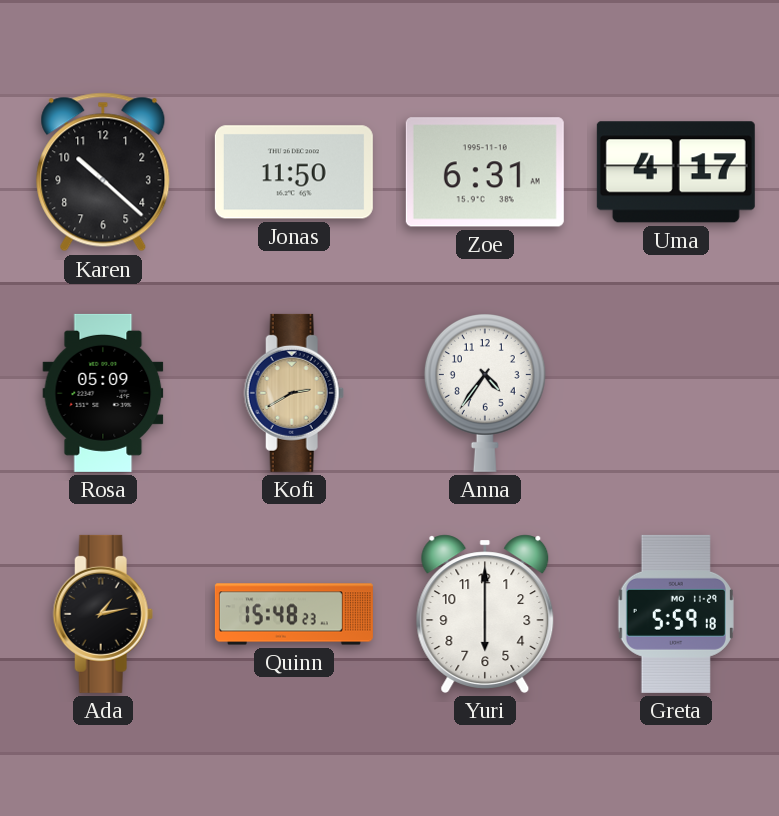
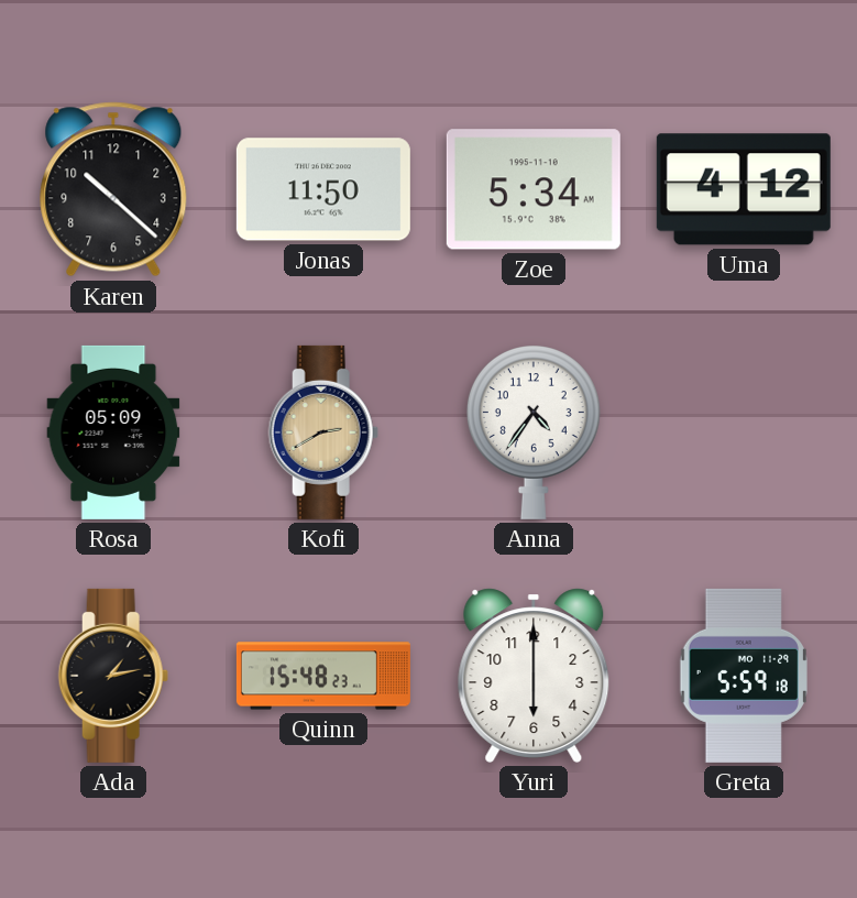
Zoe: 6:31 -> 5:34 (534, 189)
Uma: 4:17 -> 4:12 (744, 189)
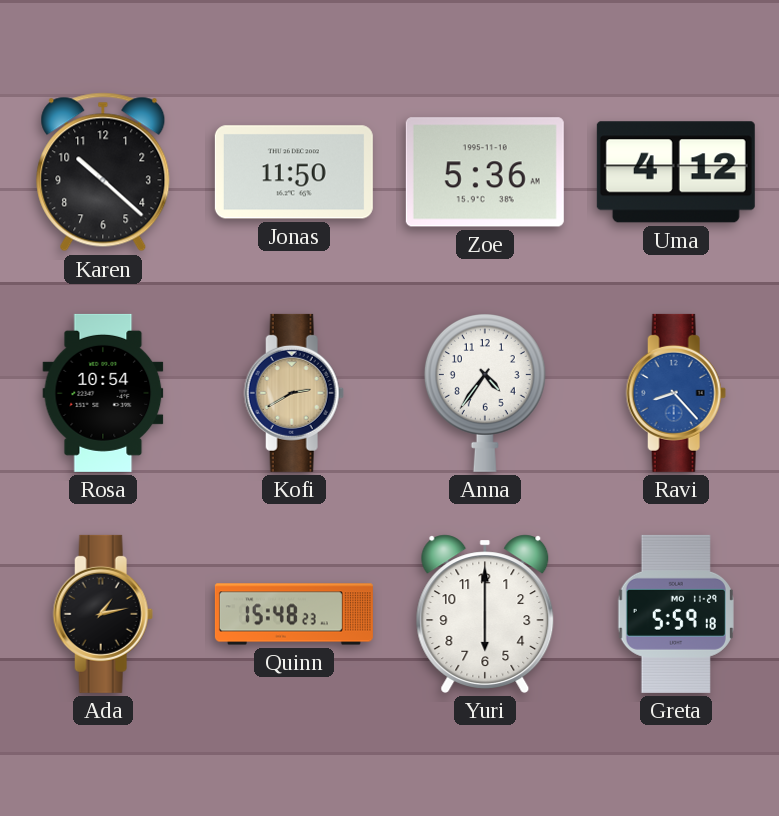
Zoe: 5:34 -> 5:36 (485, 172)
Rosa: 05:09 -> 10:54 (103, 393)
Ravi: none -> 8:23 (676, 393)
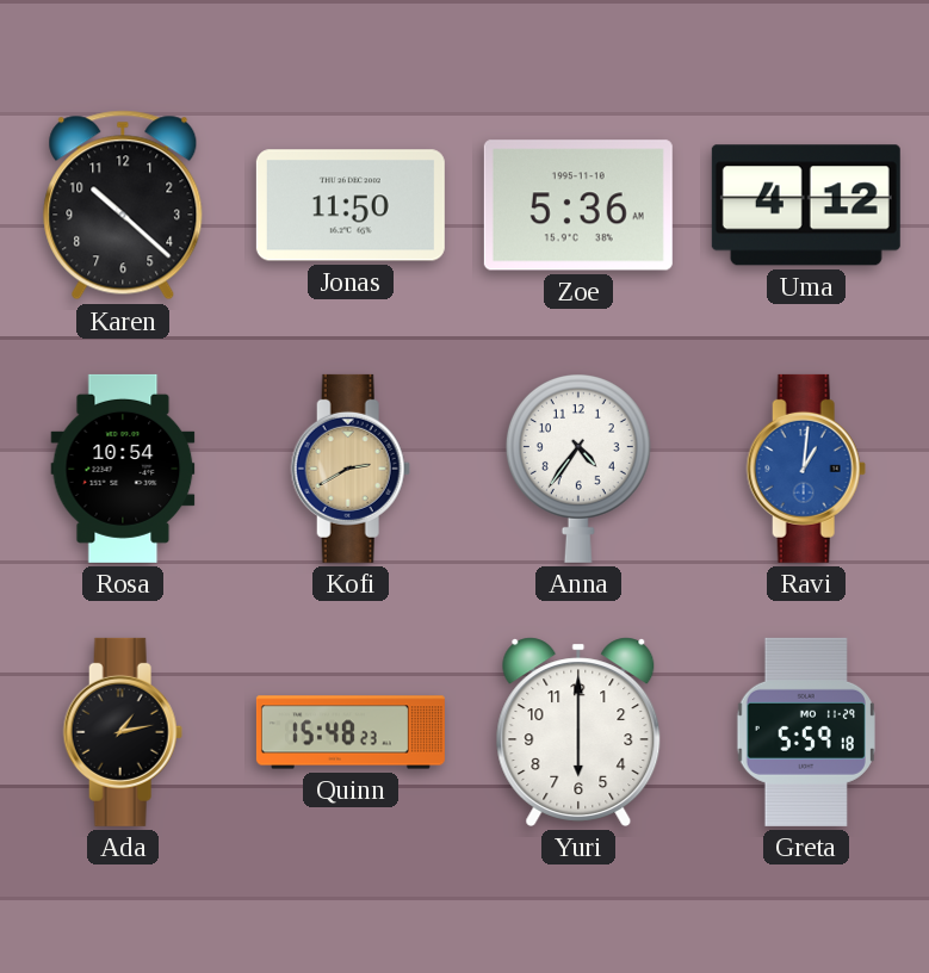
Ravi: 8:23 -> 1:01 (806, 469)
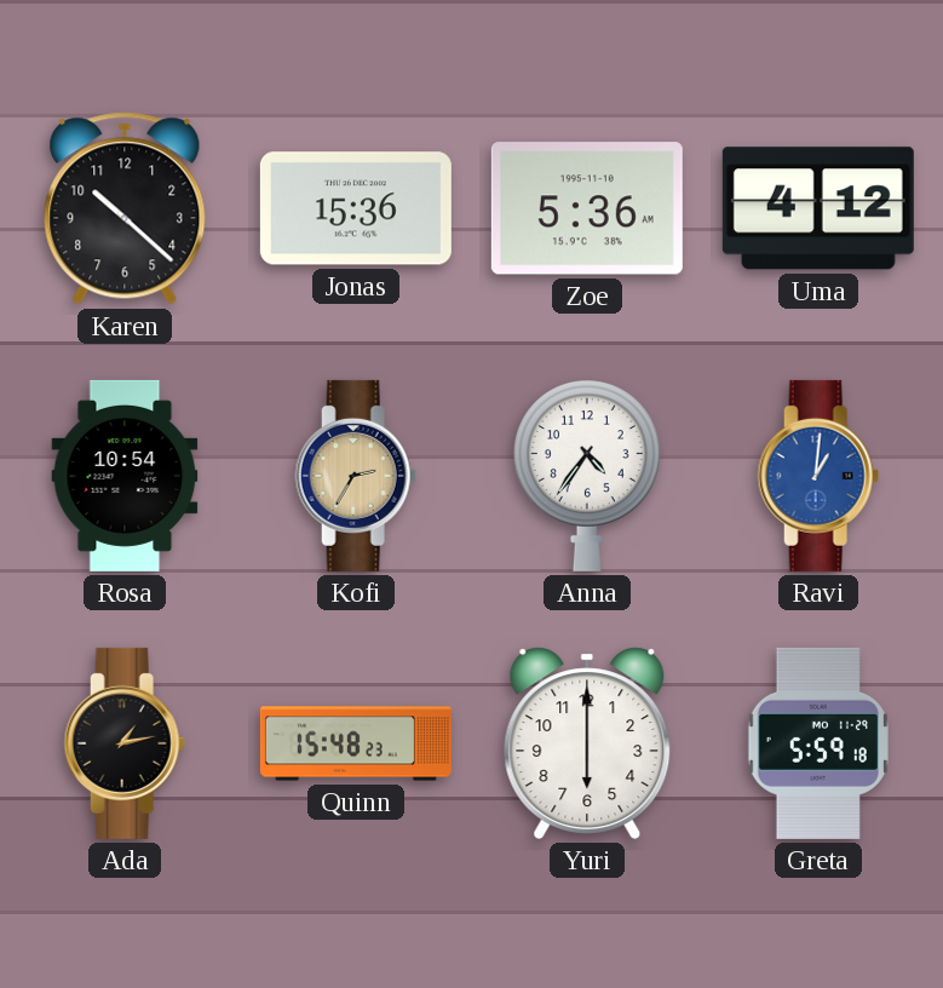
Jonas: 11:50 -> 15:36 (356, 208)
Kofi: 2:40 -> 2:35 (356, 476)
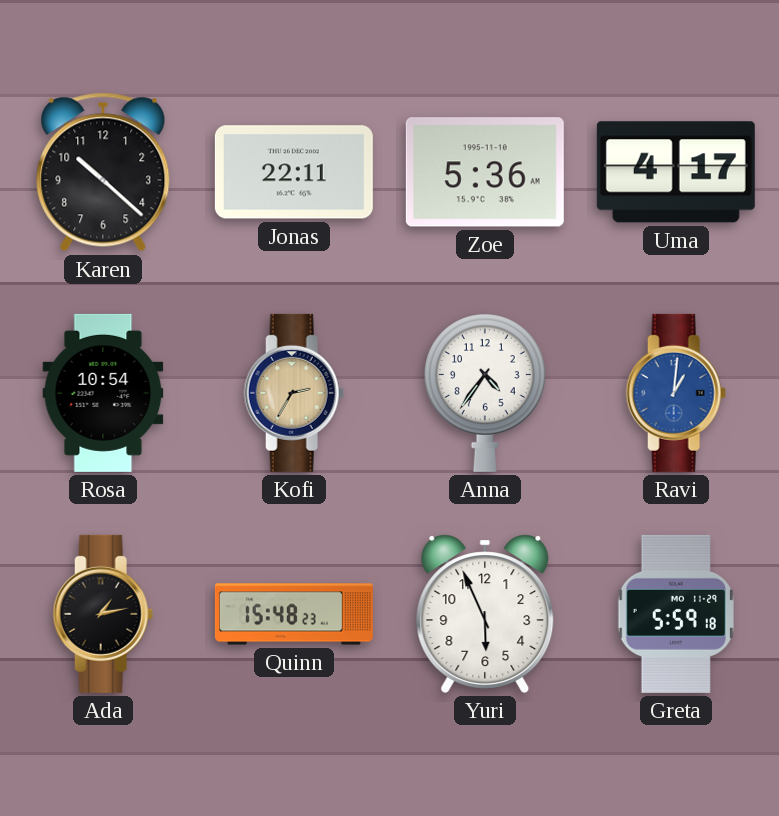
Jonas: 15:36 -> 22:11 (294, 172)
Uma: 4:12 -> 4:17 (676, 172)
Yuri: 6:00 -> 5:56 (485, 614)
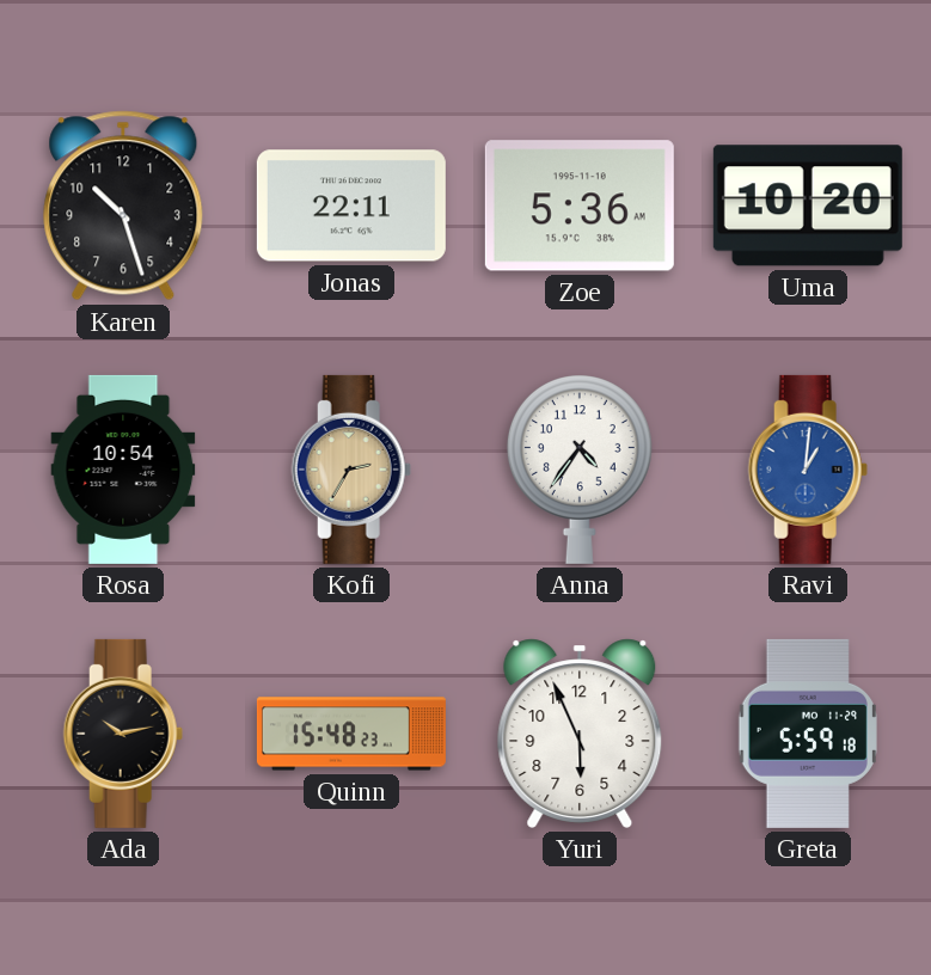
Karen: 10:22 -> 10:27 (123, 206)
Uma: 4:17 -> 10:20 (808, 206)
Ada: 1:13 -> 10:13 (123, 734)
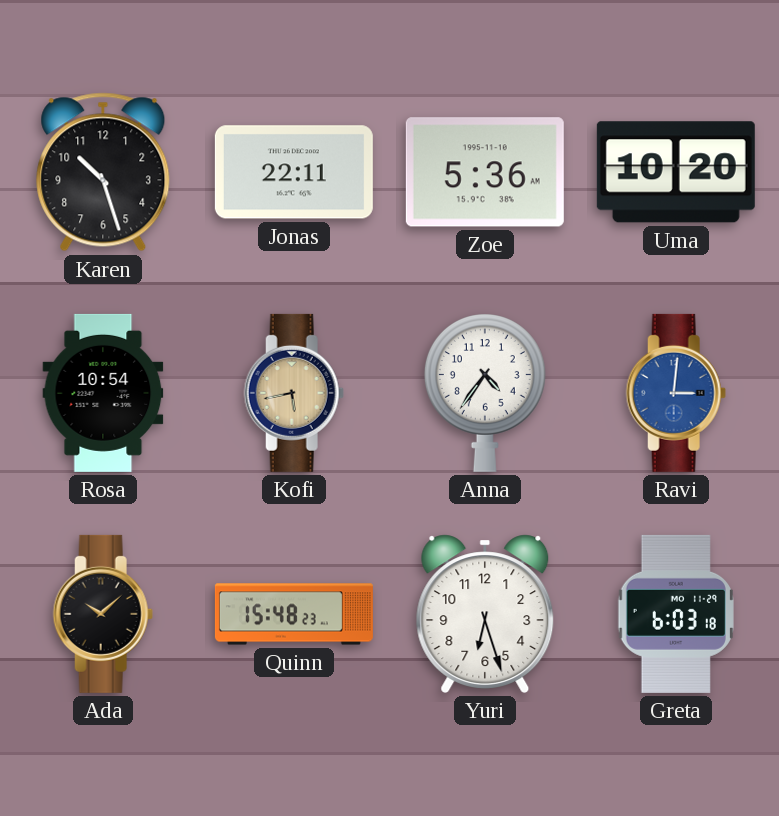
Kofi: 2:35 -> 5:43 (294, 393)
Ravi: 1:01 -> 3:01 (676, 393)
Ada: 10:13 -> 10:08 (103, 614)
Yuri: 5:56 -> 6:27 (485, 614)
Greta: 5:59 -> 6:03 (676, 614)
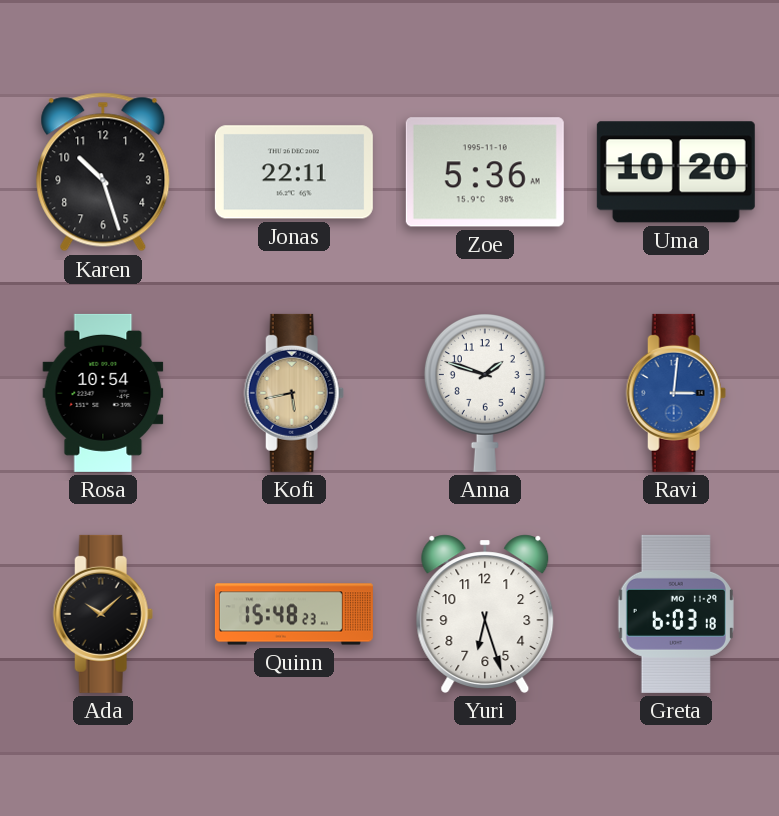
Anna: 4:36 -> 1:48 (485, 393)
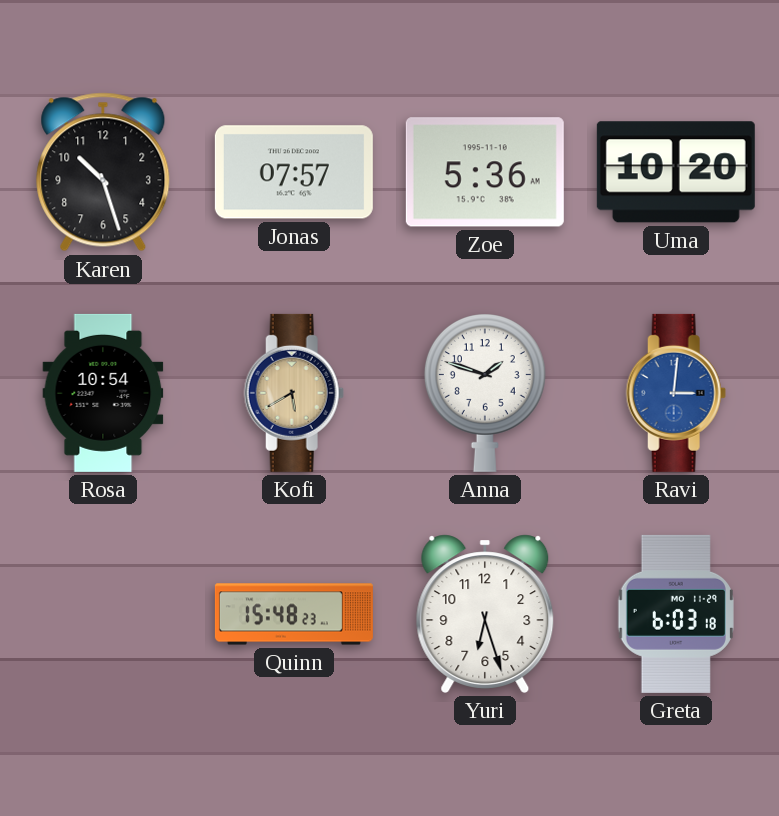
Jonas: 22:11 -> 07:57 (294, 172)
Kofi: 5:43 -> 5:40 (294, 393)
Ada: 10:08 -> none (103, 614)
